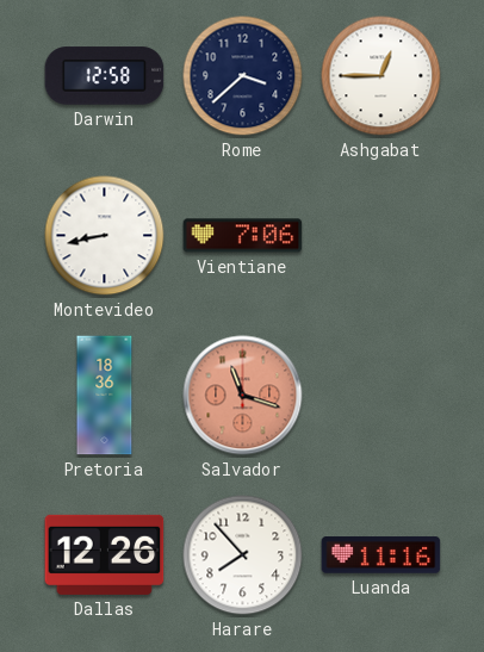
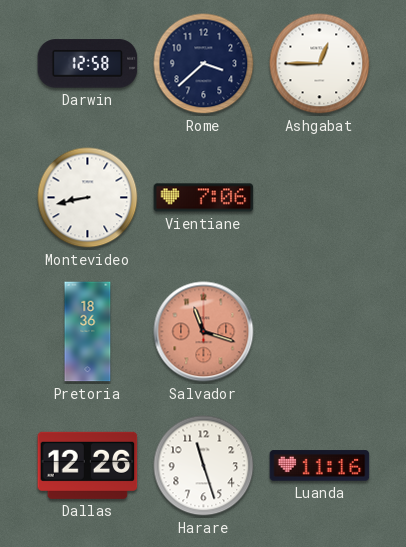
Harare: 7:53 -> 11:27 (204, 466)
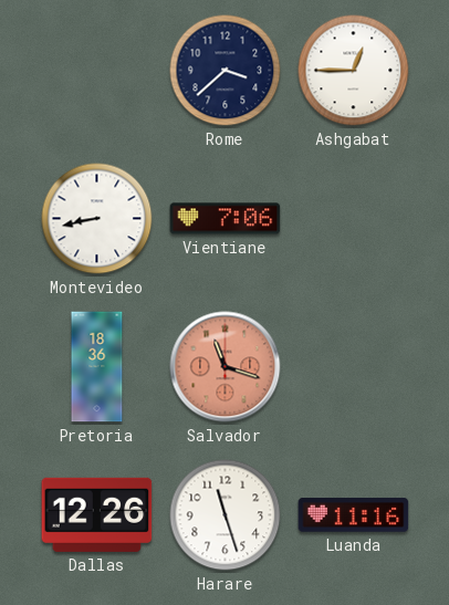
Darwin: 12:58 -> none (88, 64)
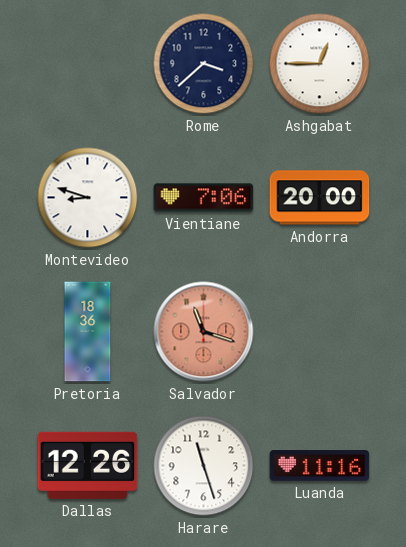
Montevideo: 8:43 -> 8:48 (88, 198)
Andorra: none -> 20:00 (320, 198)
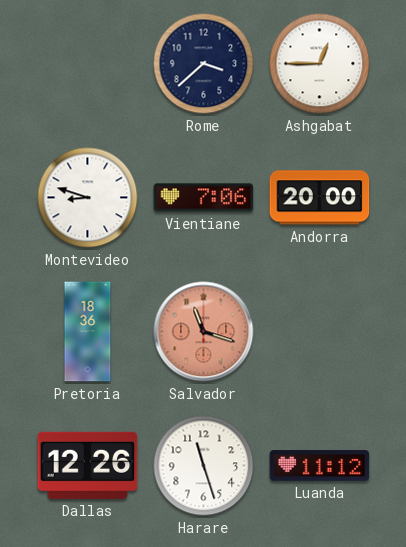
Luanda: 11:16 -> 11:12 (320, 466)
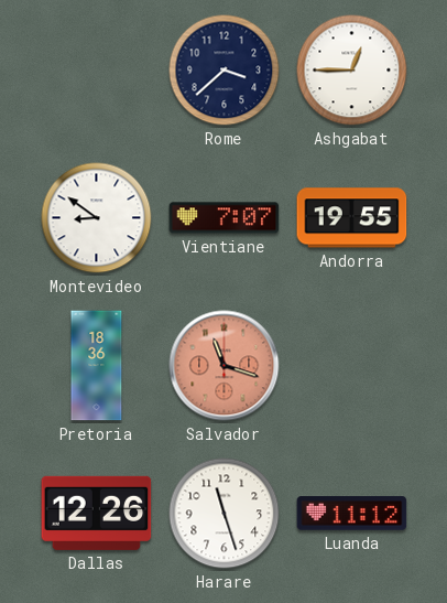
Montevideo: 8:48 -> 8:51 (97, 218)
Vientiane: 7:06 -> 7:07 (225, 218)
Andorra: 20:00 -> 19:55 (352, 218)
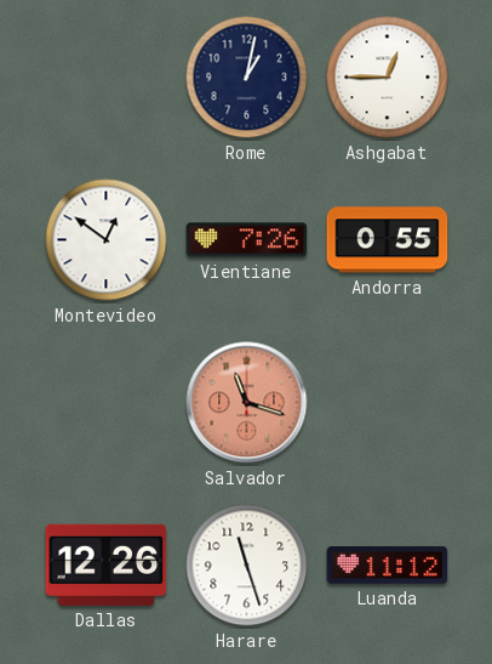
Rome: 3:38 -> 1:02 (247, 78)
Montevideo: 8:51 -> 12:51 (107, 240)
Vientiane: 7:07 -> 7:26 (247, 240)
Andorra: 19:55 -> 0:55 (388, 240)
Pretoria: 18:36 -> none (97, 366)
